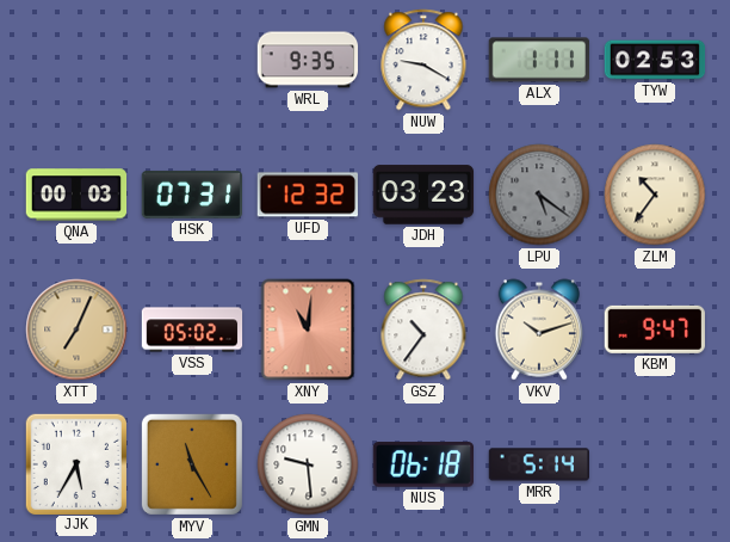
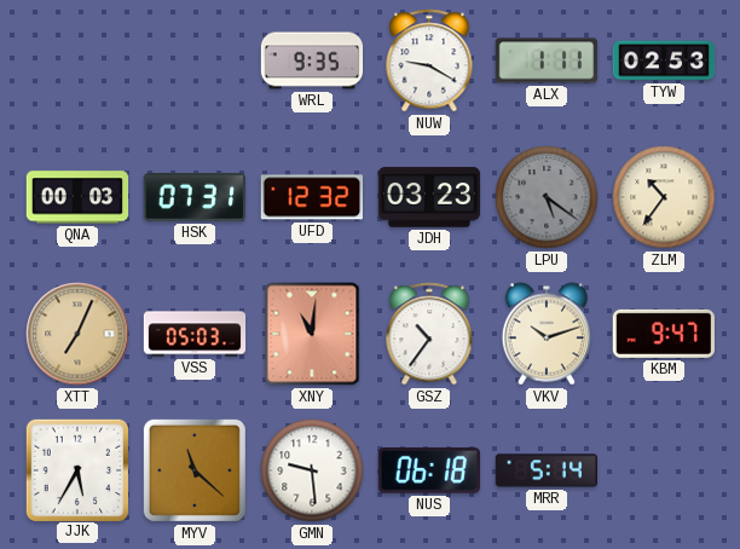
VSS: 05:02 -> 05:03 (195, 334)
MYV: 11:25 -> 11:22 (195, 470)
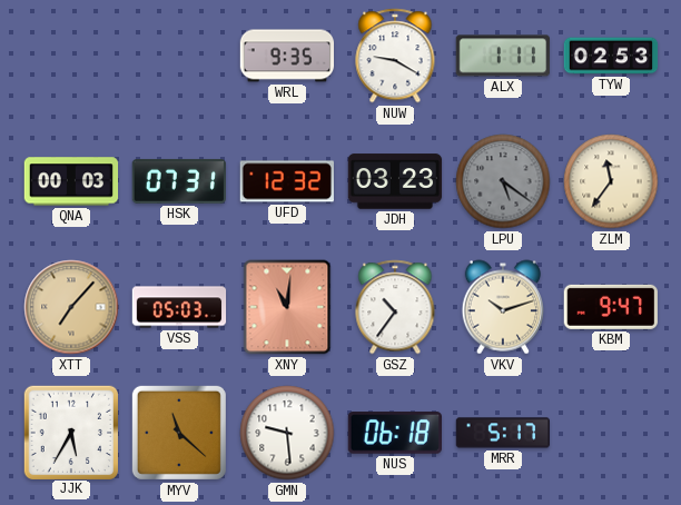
ZLM: 10:36 -> 11:36 (611, 181)
XTT: 7:04 -> 7:07 (71, 307)
MRR: 5:14 -> 5:17 (503, 433)
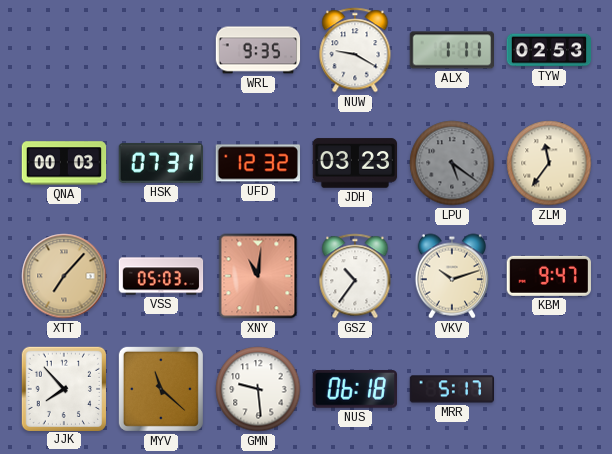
JJK: 5:35 -> 7:53 (63, 388)
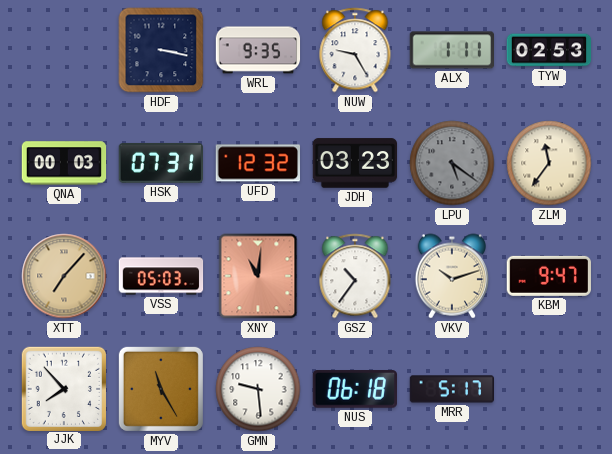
HDF: none -> 3:17 (161, 50)
NUW: 9:20 -> 9:25 (355, 50)
MYV: 11:22 -> 11:25 (161, 389)
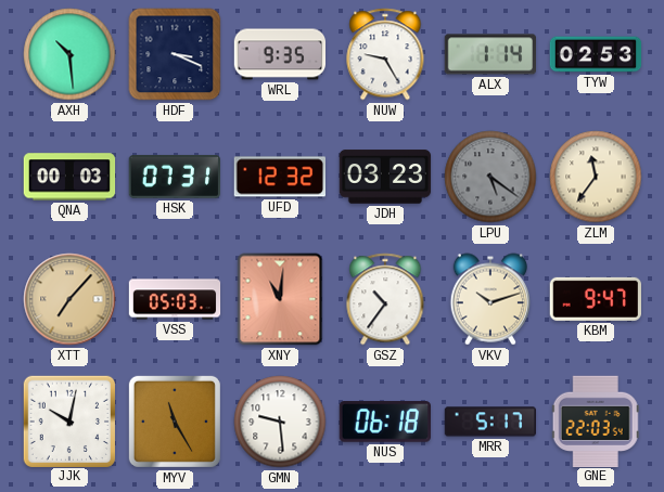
AXH: none -> 10:29 (69, 54)
HDF: 3:17 -> 3:19 (175, 54)
ALX: 1:11 -> 1:14 (489, 54)
JJK: 7:53 -> 10:02 (68, 420)
GNE: none -> 22:03 (596, 420)
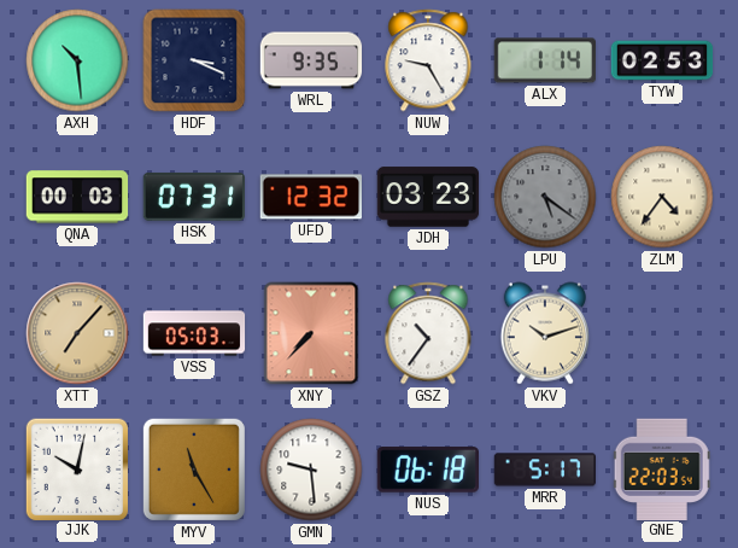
ZLM: 11:36 -> 4:36 (662, 197)
XNY: 11:01 -> 7:37 (311, 333)
KBM: 9:47 -> none (596, 299)
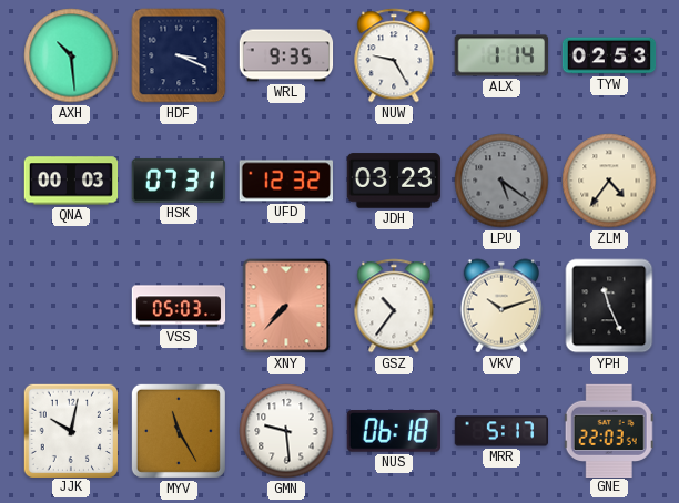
XTT: 7:07 -> none (77, 333)
YPH: none -> 11:26 (609, 306)
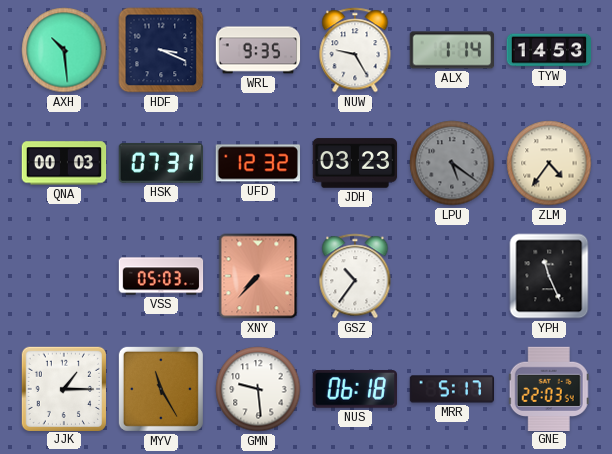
TYW: 02:53 -> 14:53 (549, 50)
VKV: 10:12 -> none (500, 306)
JJK: 10:02 -> 1:15 (63, 388)
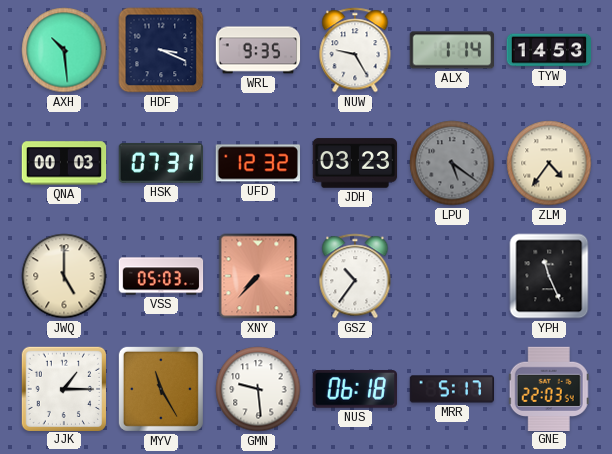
JWQ: none -> 5:00 (64, 276)
